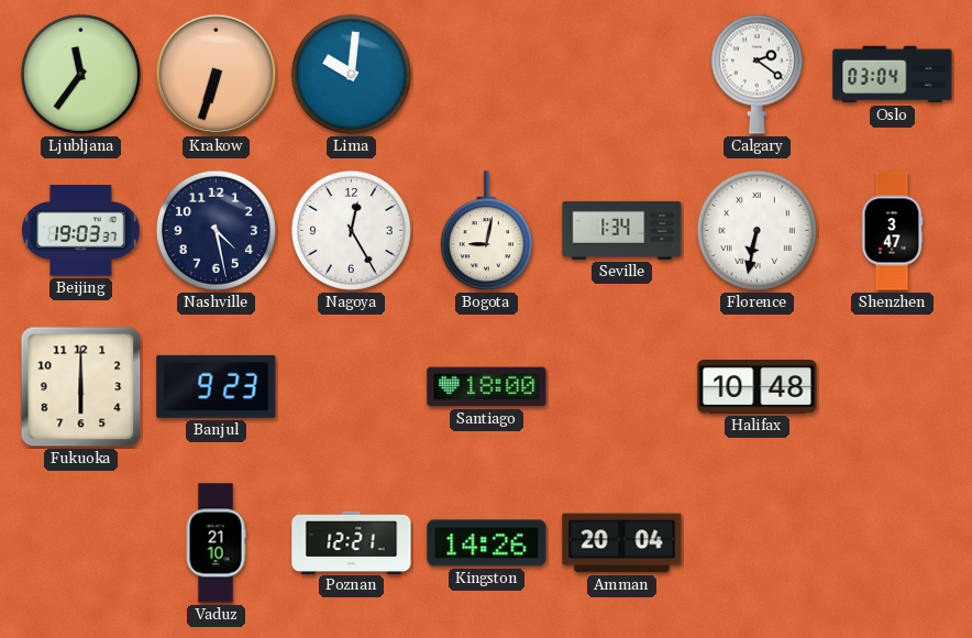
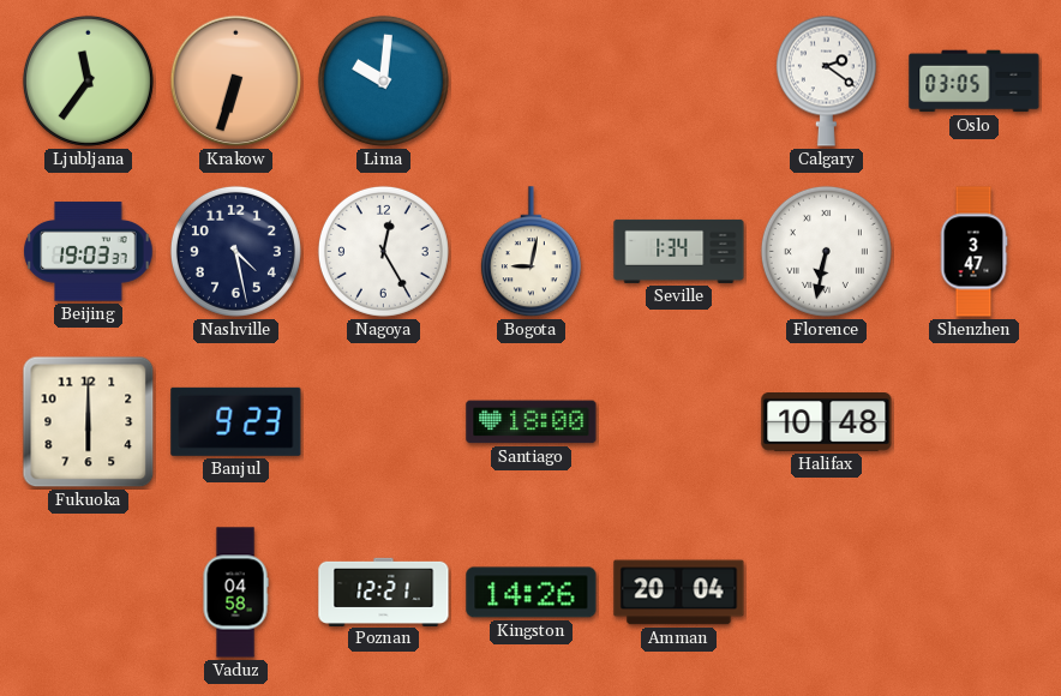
Oslo: 03:04 -> 03:05 (975, 82)
Vaduz: 21:10 -> 04:58 (235, 593)
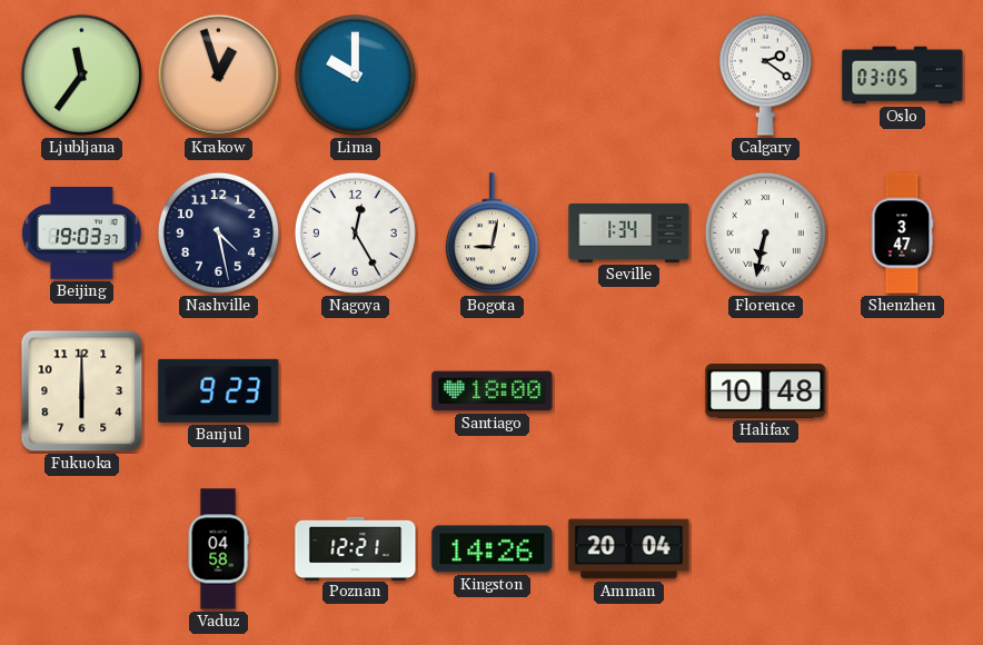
Krakow: 6:33 -> 12:57 (219, 76)
Lima: 10:01 -> 10:00 (355, 75)
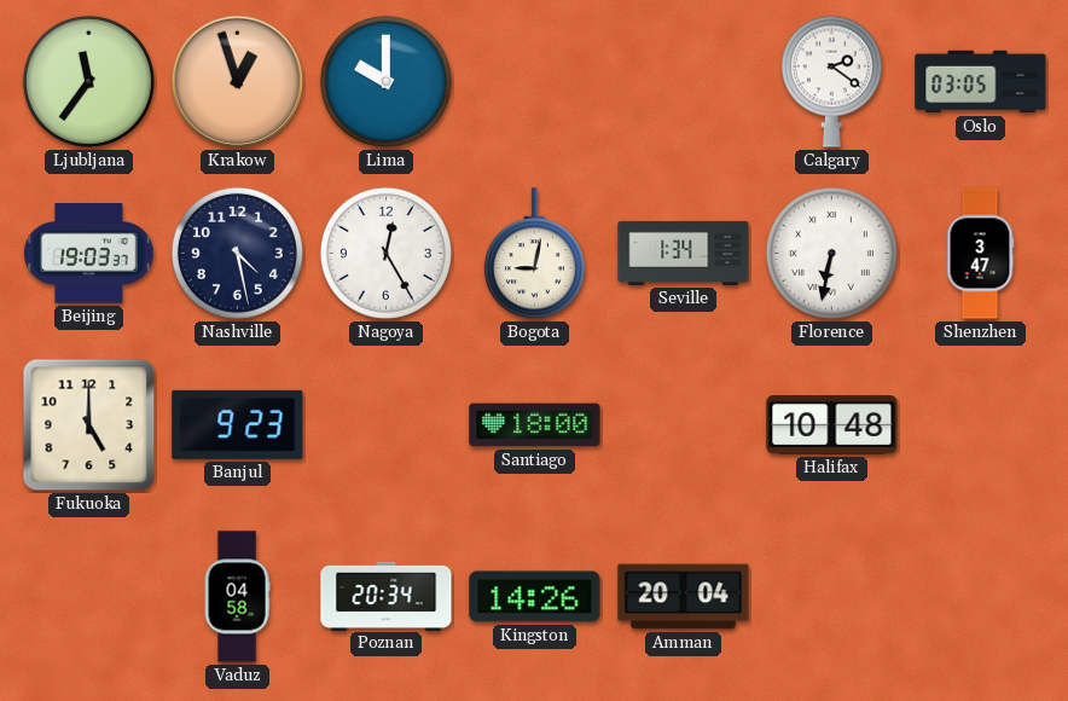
Fukuoka: 6:00 -> 5:00 (89, 425)
Poznan: 12:21 -> 20:34 (387, 596)
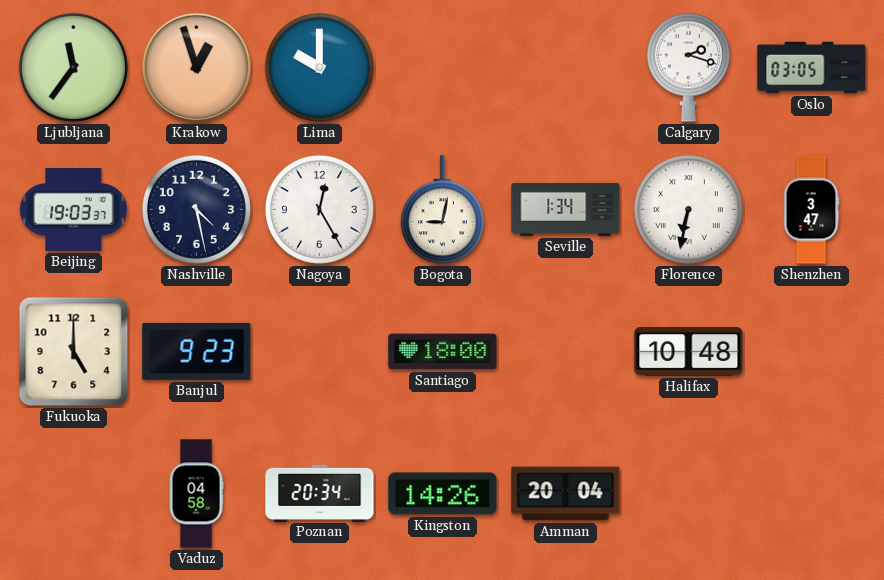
Calgary: 2:21 -> 2:18 (688, 67)
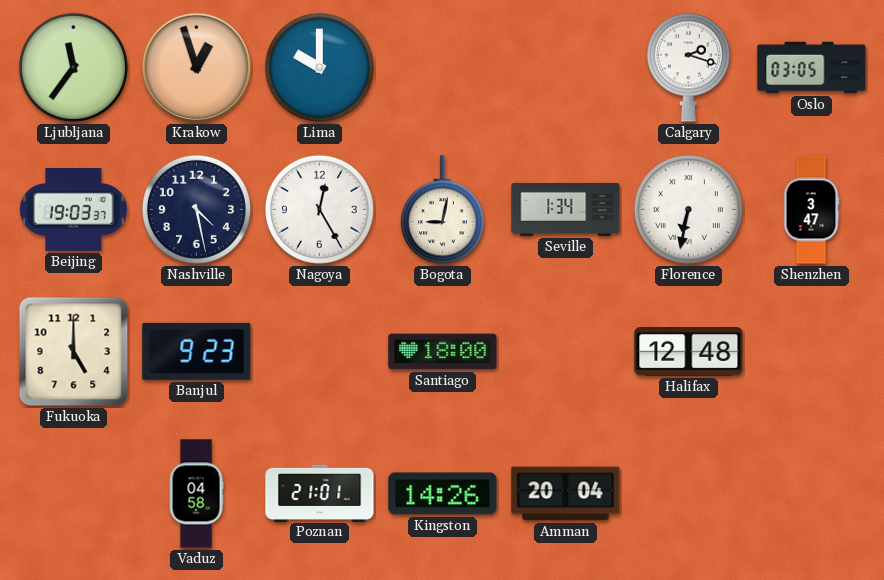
Halifax: 10:48 -> 12:48 (689, 352)
Poznan: 20:34 -> 21:01 (320, 493)
